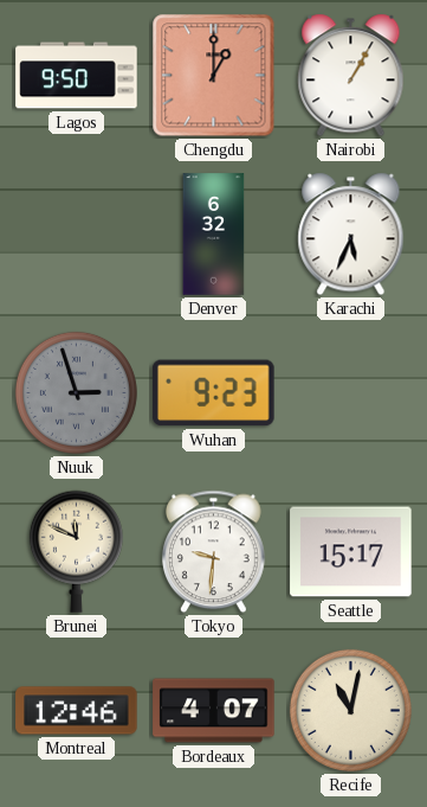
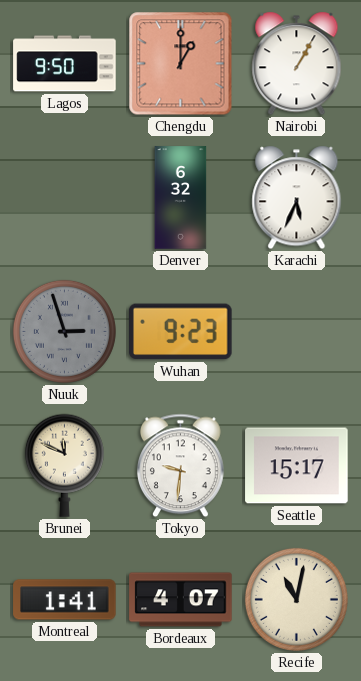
Montreal: 12:46 -> 1:41 (65, 600)
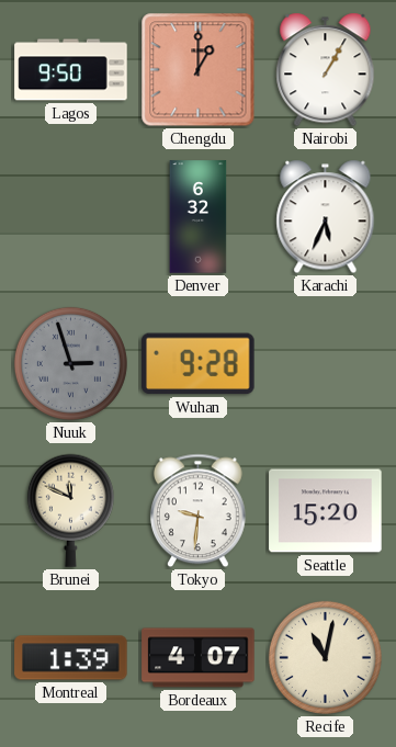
Wuhan: 9:23 -> 9:28 (199, 364)
Seattle: 15:17 -> 15:20 (326, 511)
Montreal: 1:41 -> 1:39 (71, 658)
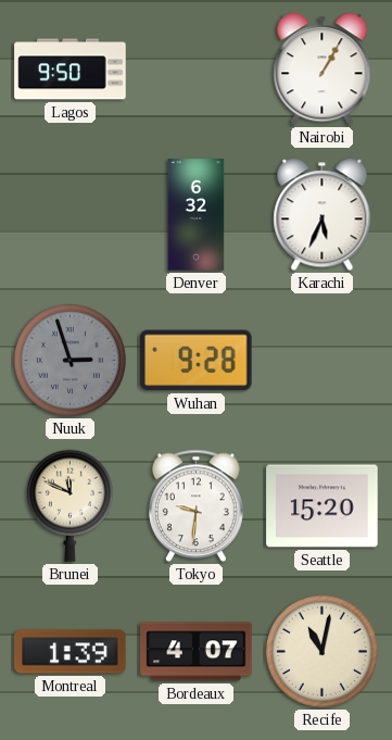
Chengdu: 1:00 -> none (199, 70)
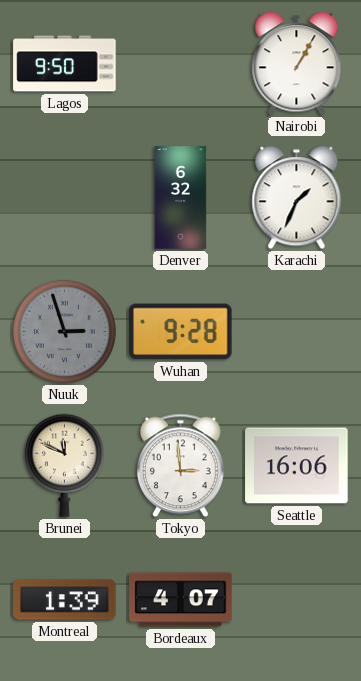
Karachi: 5:34 -> 1:34 (297, 198)
Tokyo: 9:31 -> 2:59 (180, 466)
Seattle: 15:20 -> 16:06 (297, 466)
Recife: 11:02 -> none (321, 651)
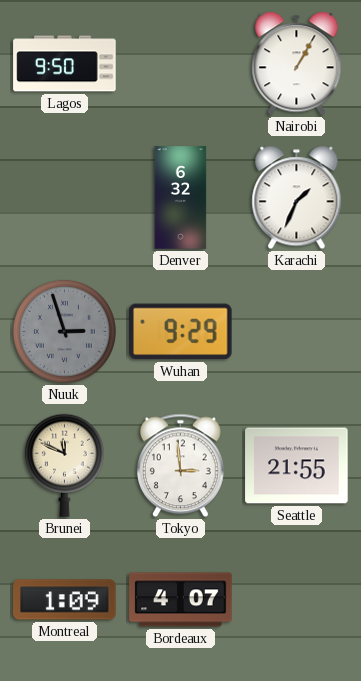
Wuhan: 9:28 -> 9:29 (181, 332)
Seattle: 16:06 -> 21:55 (297, 466)
Montreal: 1:39 -> 1:09 (65, 600)
